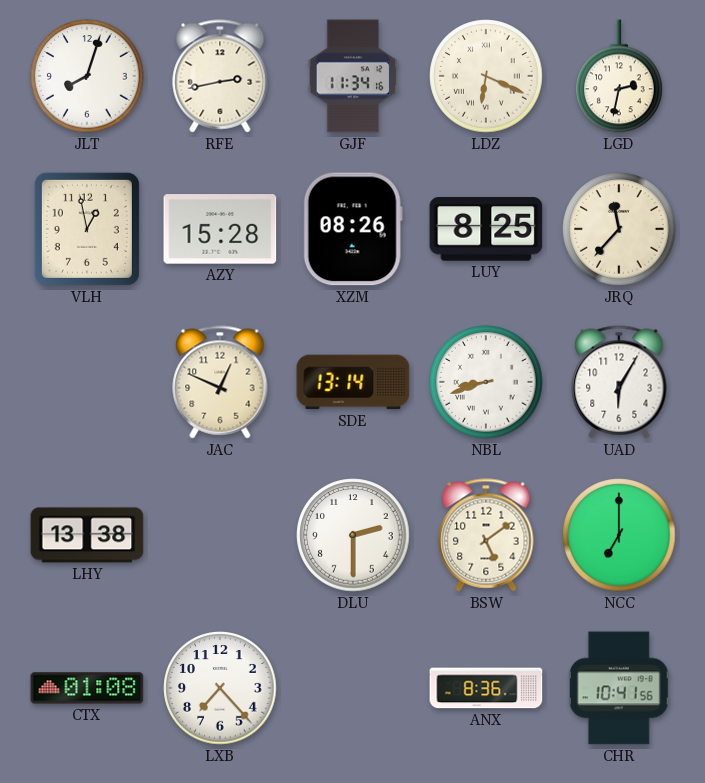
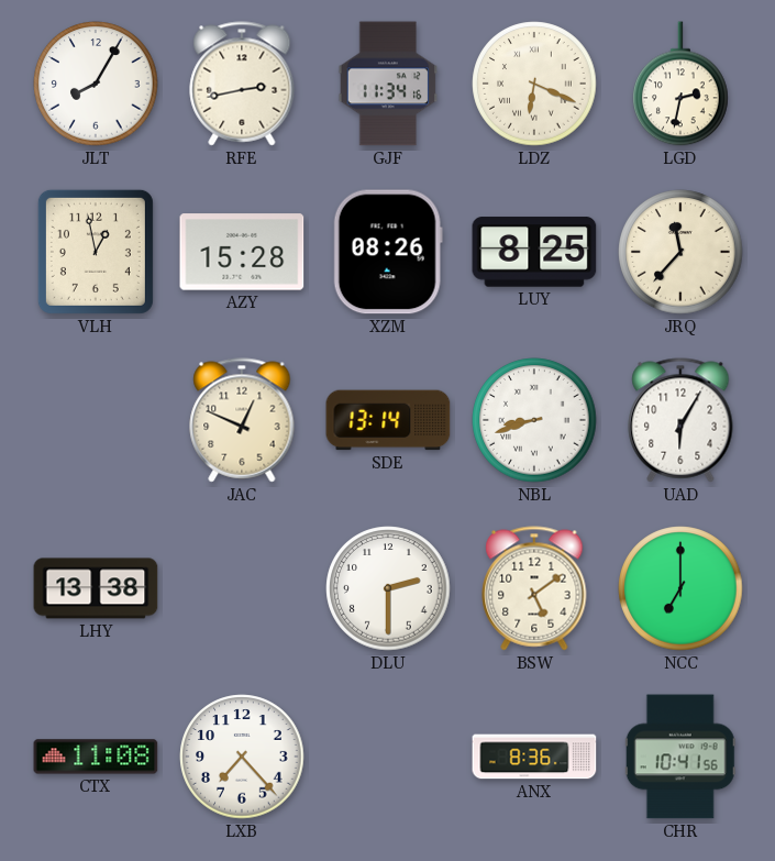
JLT: 8:03 -> 8:05 (96, 84)
CTX: 01:08 -> 11:08 (96, 757)
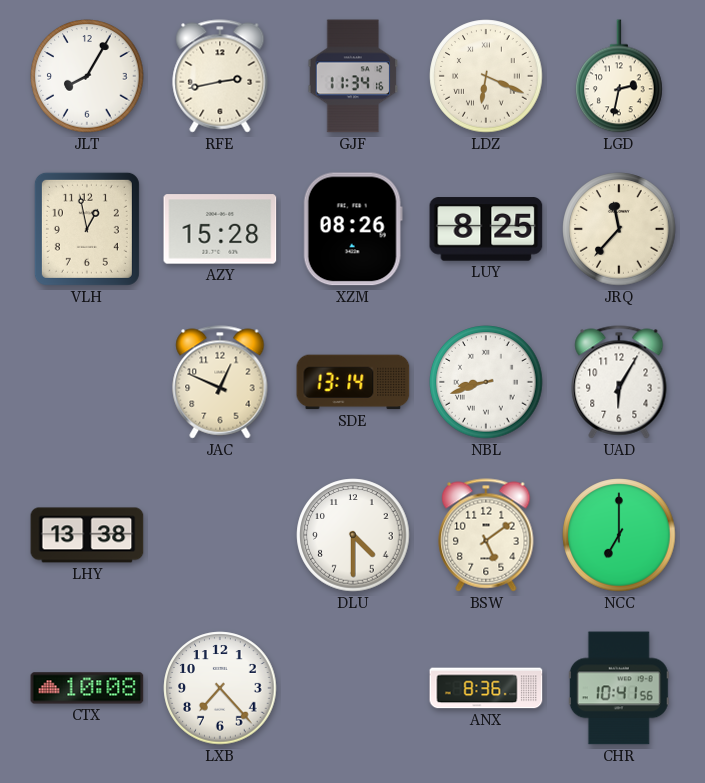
DLU: 2:30 -> 4:30 (353, 535)
CTX: 11:08 -> 10:08 (87, 688)
